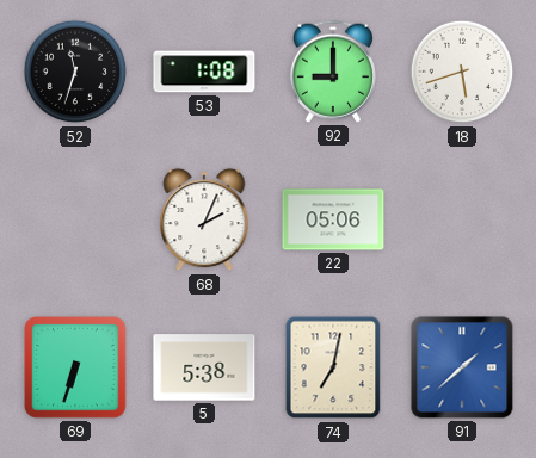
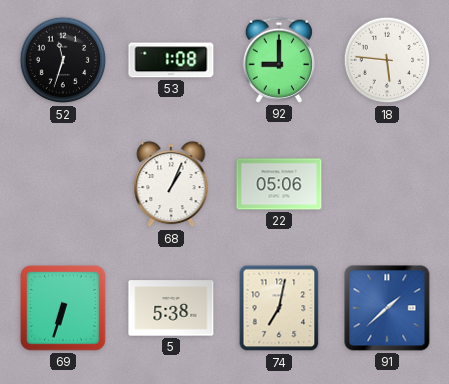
18: 5:42 -> 5:46 (387, 60)
68: 2:04 -> 1:04 (171, 184)
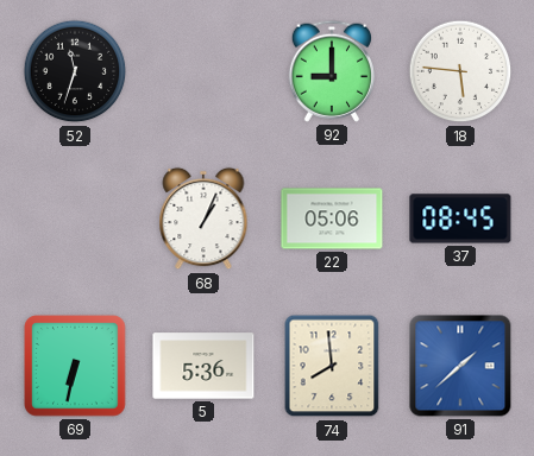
53: 1:08 -> none (171, 60)
37: none -> 08:45 (460, 218)
69: 6:33 -> 6:32 (75, 366)
5: 5:38 -> 5:36 (203, 366)
74: 7:02 -> 7:59 (332, 366)
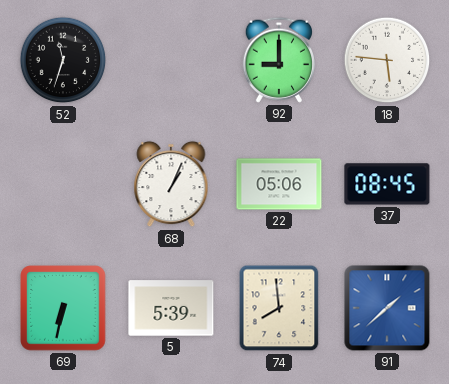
5: 5:36 -> 5:39 (171, 308)
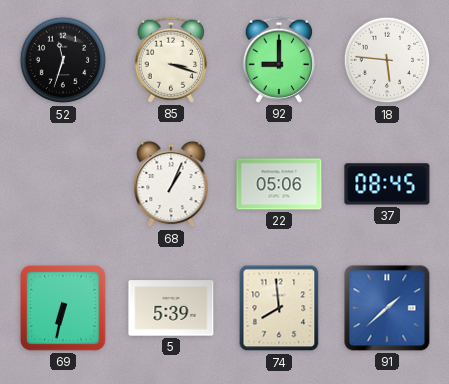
85: none -> 3:18 (170, 60)
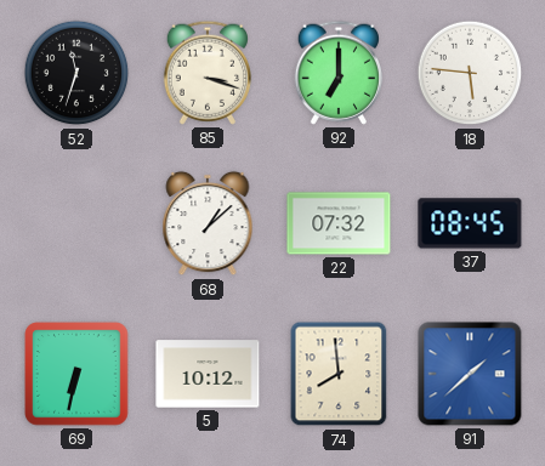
92: 9:00 -> 7:00 (337, 73)
68: 1:04 -> 1:08 (208, 223)
22: 05:06 -> 07:32 (339, 223)
5: 5:39 -> 10:12 (208, 374)
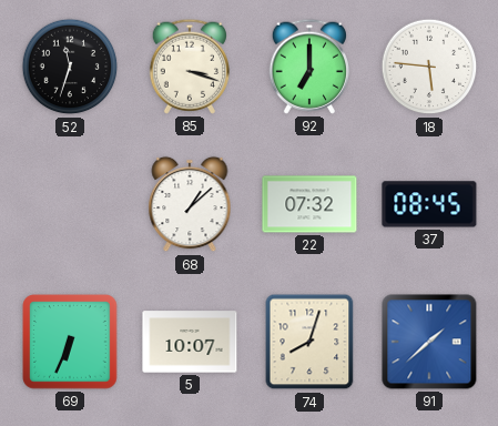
69: 6:32 -> 6:34 (70, 342)
5: 10:12 -> 10:07 (190, 342)
74: 7:59 -> 8:03 (309, 342)
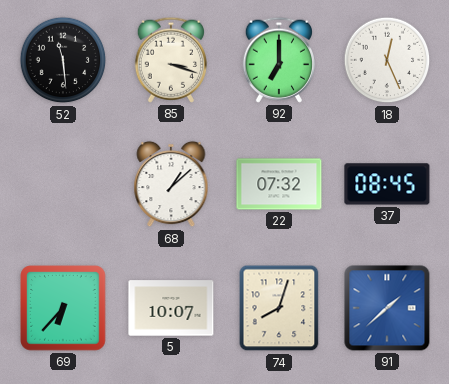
52: 11:33 -> 11:29 (63, 60)
18: 5:46 -> 12:26 (387, 60)
69: 6:34 -> 6:37 (63, 308)
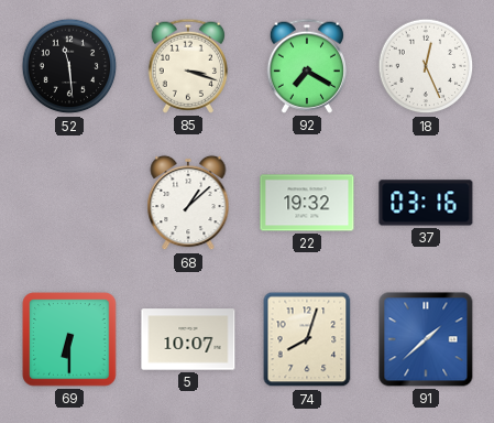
92: 7:00 -> 7:20 (306, 66)
22: 07:32 -> 19:32 (307, 203)
37: 08:45 -> 03:16 (426, 203)
69: 6:37 -> 6:30 (69, 339)
